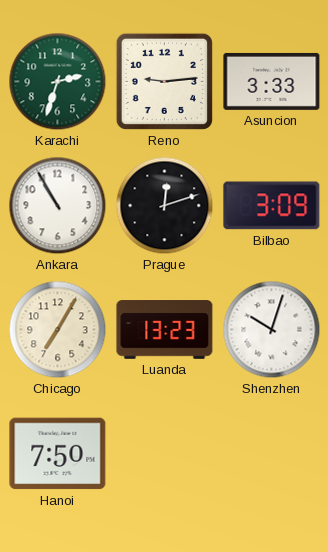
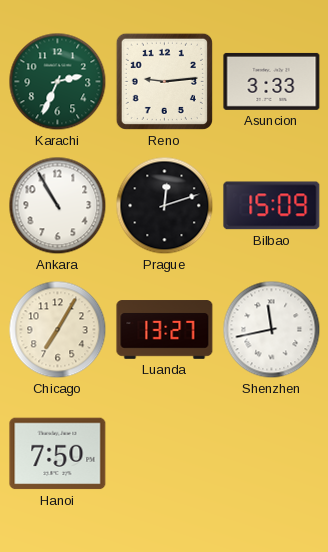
Karachi: 2:33 -> 2:34 (58, 82)
Bilbao: 3:09 -> 15:09 (272, 206)
Luanda: 13:23 -> 13:27 (165, 330)
Shenzhen: 10:03 -> 11:43 (272, 330)
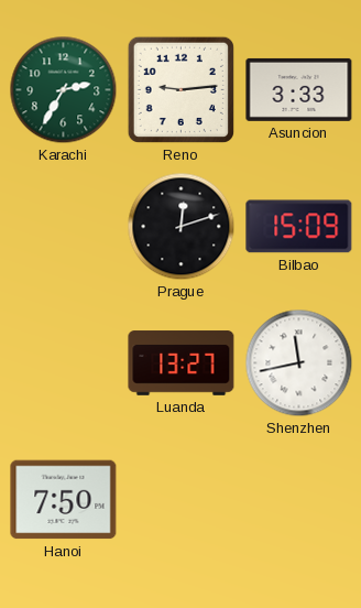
Karachi: 2:34 -> 2:35 (64, 90)
Ankara: 10:55 -> none (58, 206)
Chicago: 7:05 -> none (58, 330)
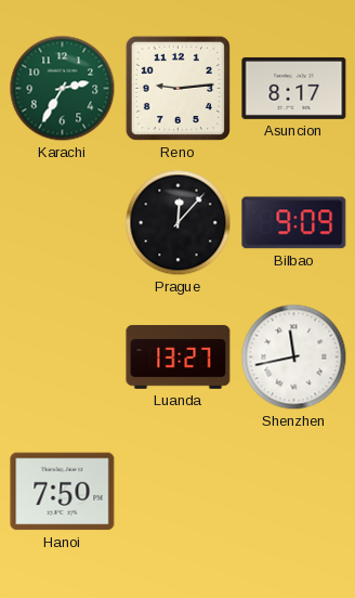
Asuncion: 3:33 -> 8:17 (294, 88)
Prague: 12:12 -> 12:07 (179, 223)
Bilbao: 15:09 -> 9:09 (294, 223)
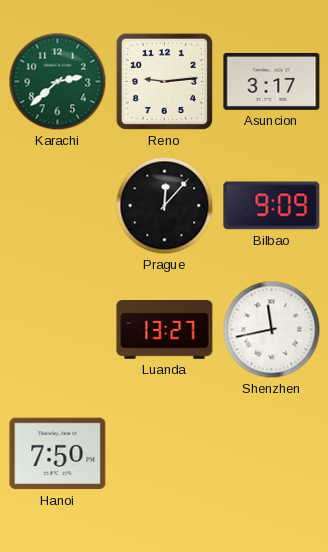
Karachi: 2:35 -> 2:38 (58, 82)
Asuncion: 8:17 -> 3:17 (272, 81)
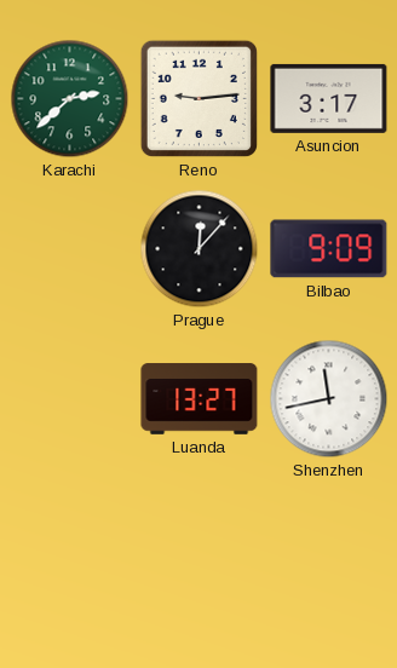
Hanoi: 7:50 -> none (58, 454)
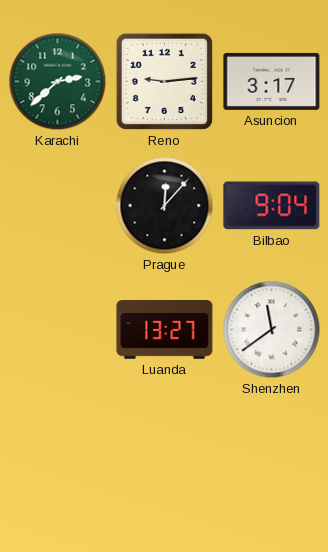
Bilbao: 9:09 -> 9:04 (272, 206)
Shenzhen: 11:43 -> 11:39 (272, 330)
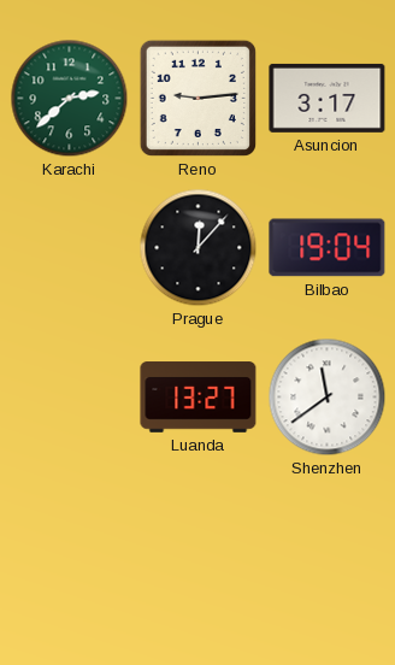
Bilbao: 9:04 -> 19:04 (328, 248)
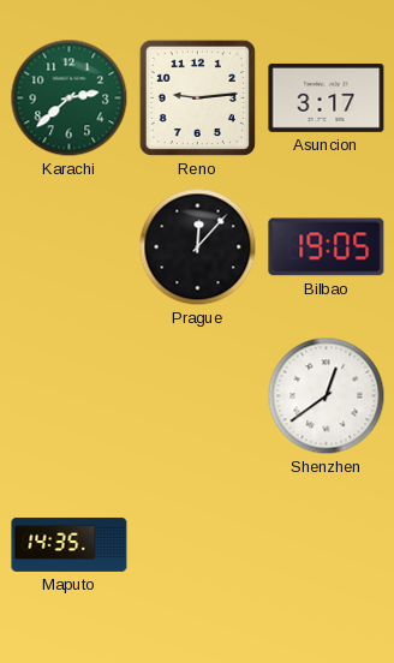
Bilbao: 19:04 -> 19:05 (327, 247)
Luanda: 13:27 -> none (199, 398)
Shenzhen: 11:39 -> 12:39 (327, 396)
Maputo: none -> 14:35 (70, 544)
